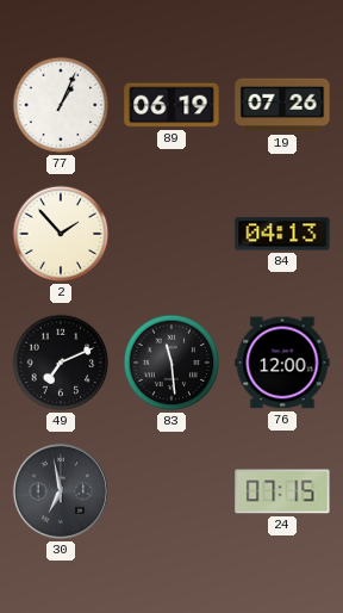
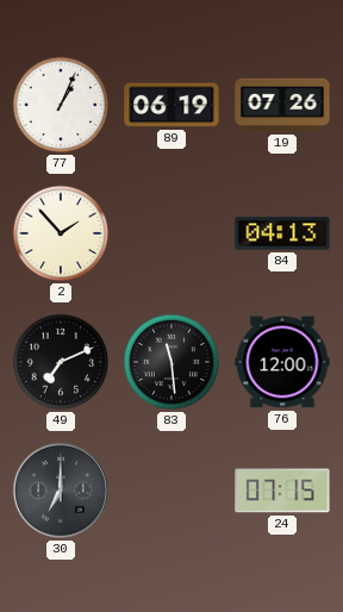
30: 6:58 -> 7:00 (61, 491)
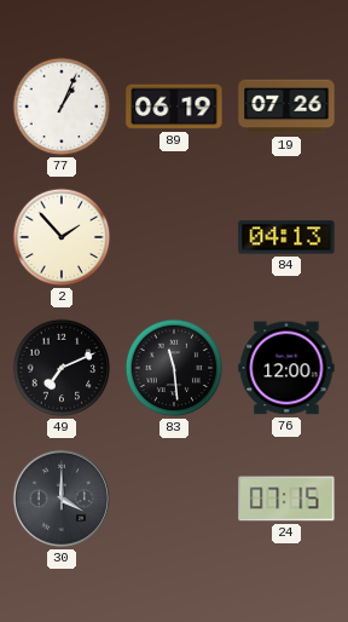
30: 7:00 -> 4:00 (62, 499)
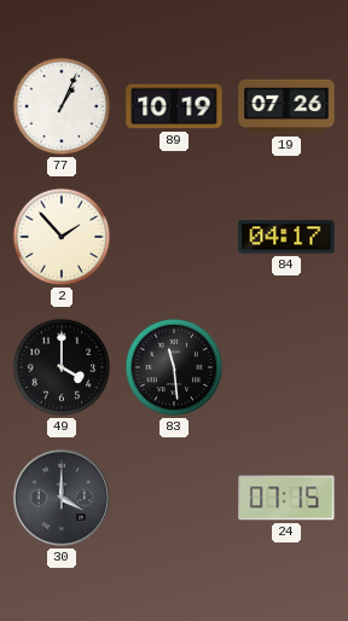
89: 06:19 -> 10:19 (174, 106)
84: 04:13 -> 04:17 (286, 237)
49: 7:11 -> 4:00 (62, 367)
76: 12:00 -> none (286, 368)
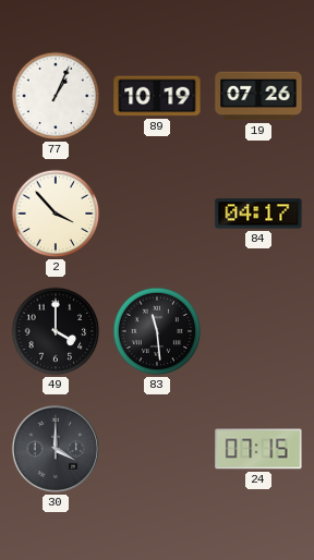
2: 1:53 -> 3:53 (56, 214)
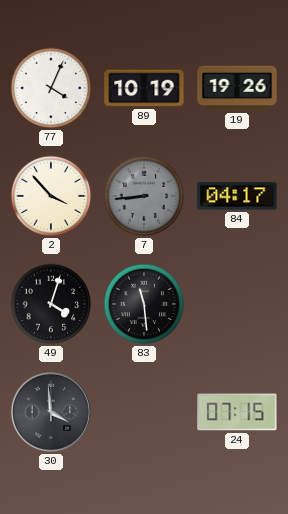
77: 1:04 -> 4:04 (51, 88)
19: 07:26 -> 19:26 (237, 88)
7: none -> 8:44 (144, 196)
49: 4:00 -> 4:03 (51, 304)
30: 4:00 -> 3:59 (51, 412)
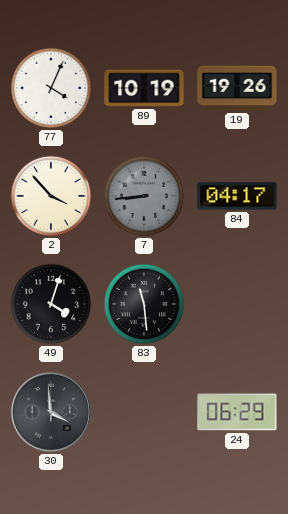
24: 07:15 -> 06:29 (237, 412)
